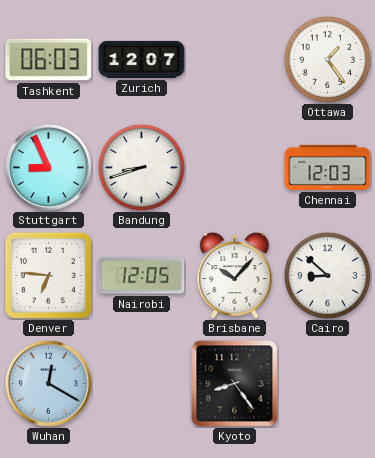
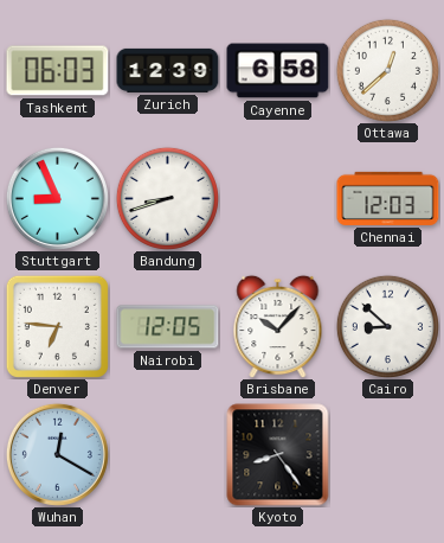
Zurich: 12:07 -> 12:39 (168, 70)
Cayenne: none -> 6:58 (278, 71)
Ottawa: 1:24 -> 12:38 (387, 70)
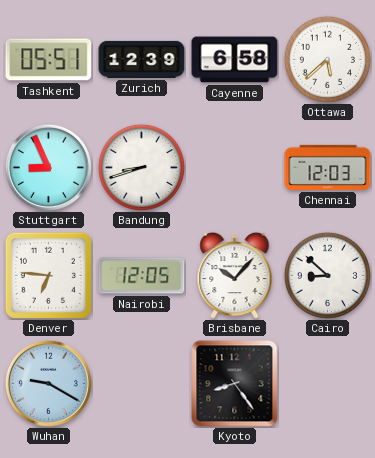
Tashkent: 06:03 -> 05:51 (49, 60)
Ottawa: 12:38 -> 5:38 (327, 59)
Wuhan: 12:20 -> 9:20 (48, 383)
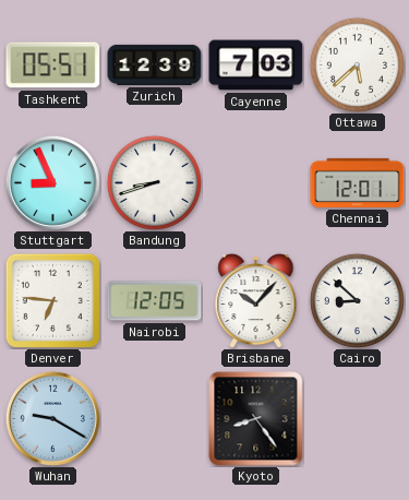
Cayenne: 6:58 -> 7:03 (256, 66)
Chennai: 12:03 -> 12:01 (358, 182)
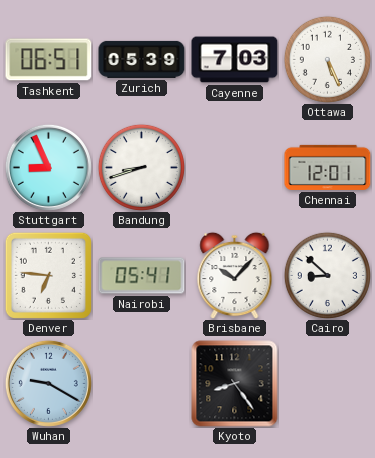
Tashkent: 05:51 -> 06:51 (49, 60)
Zurich: 12:39 -> 05:39 (142, 59)
Ottawa: 5:38 -> 5:26 (327, 59)
Nairobi: 12:05 -> 05:41 (142, 276)
